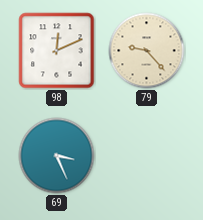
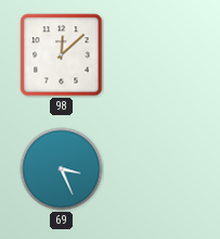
98: 12:11 -> 12:08 (62, 55)
79: 9:23 -> none (147, 51)
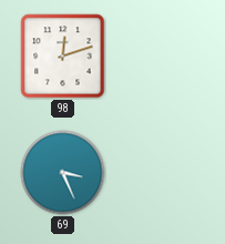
98: 12:08 -> 12:12 (63, 57)
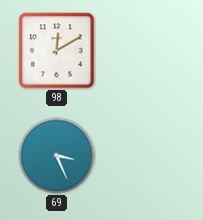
98: 12:12 -> 12:10 (57, 51)
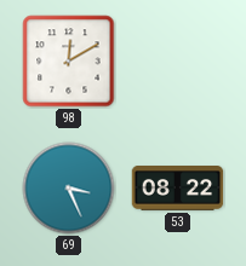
53: none -> 08:22 (178, 189)
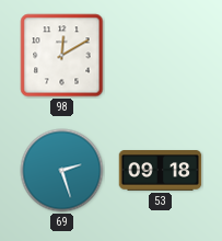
69: 3:26 -> 2:27 (62, 171)
53: 08:22 -> 09:18 (161, 171)
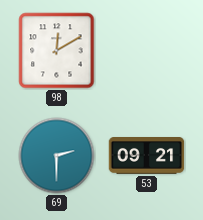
69: 2:27 -> 2:30 (57, 156)
53: 09:18 -> 09:21 (147, 156)
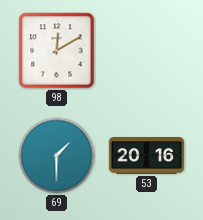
69: 2:30 -> 1:30 (57, 156)
53: 09:21 -> 20:16 (147, 156)
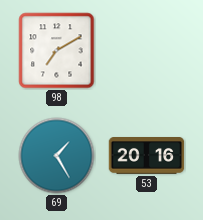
98: 12:10 -> 7:10 (57, 51)
69: 1:30 -> 1:25 (57, 156)
